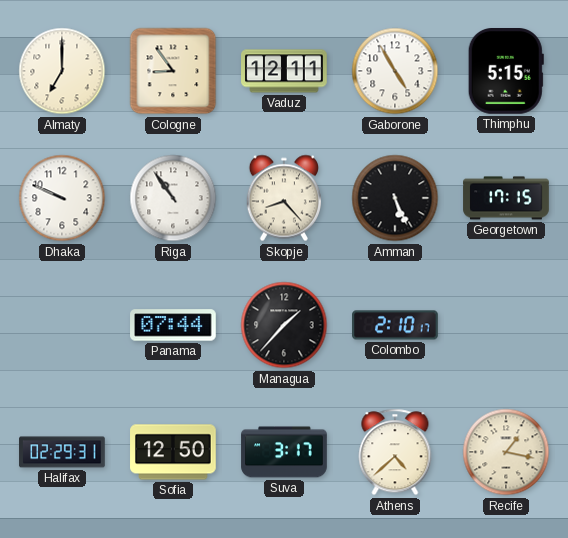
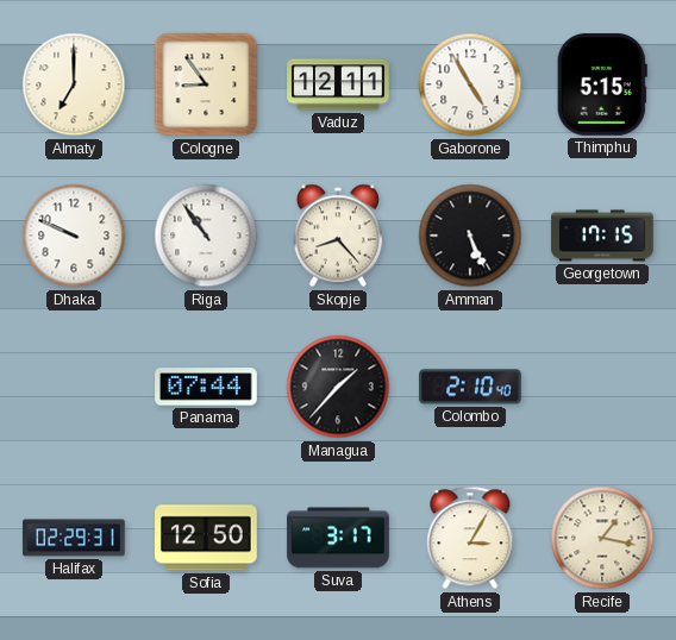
Colombo: 2:10:17 -> 2:10:40 (470, 387)
Athens: 4:38 -> 3:05 (470, 538)
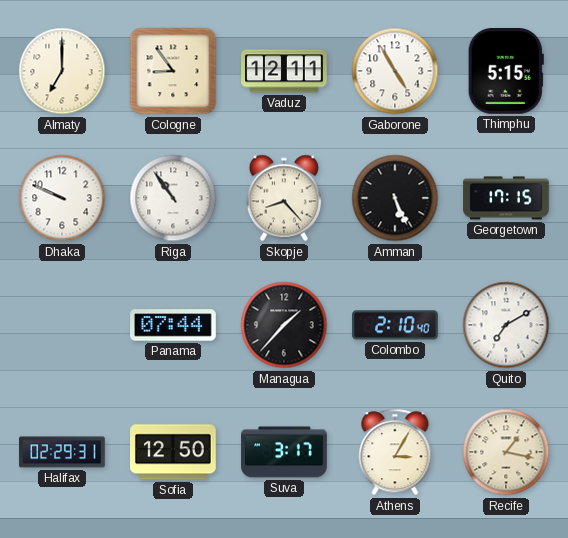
Quito: none -> 7:10 (506, 325)
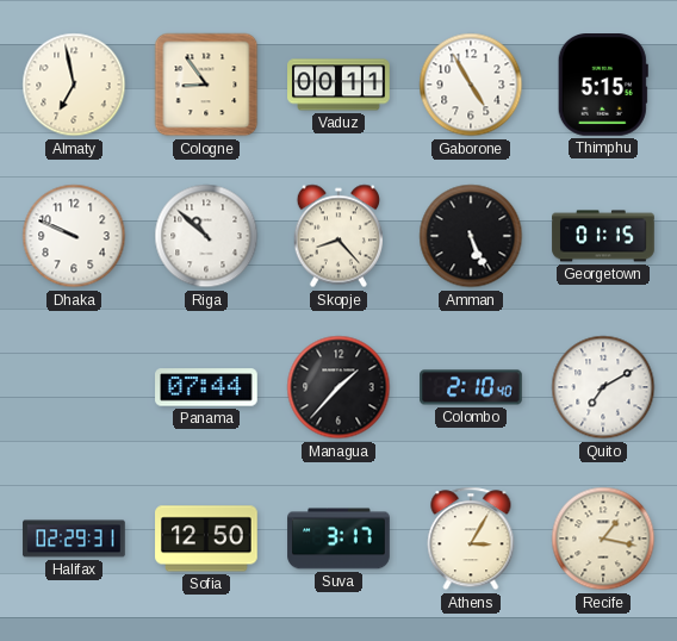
Almaty: 7:00 -> 6:58 (74, 85)
Vaduz: 12:11 -> 00:11 (338, 85)
Riga: 10:54 -> 10:52 (206, 236)
Georgetown: 17:15 -> 01:15 (603, 236)
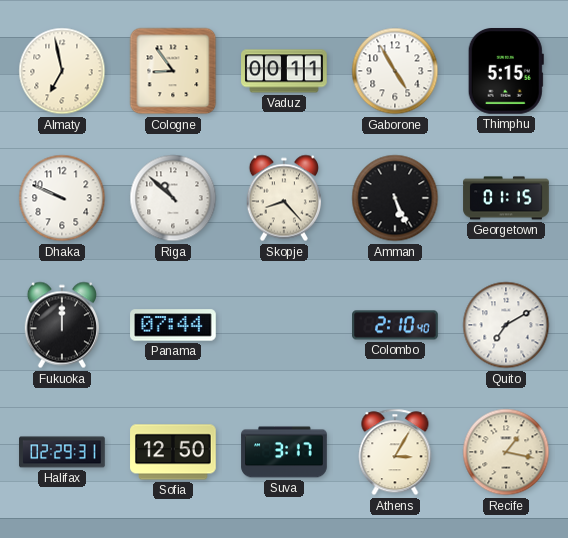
Fukuoka: none -> 12:00 (62, 325)
Managua: 1:37 -> none (338, 387)
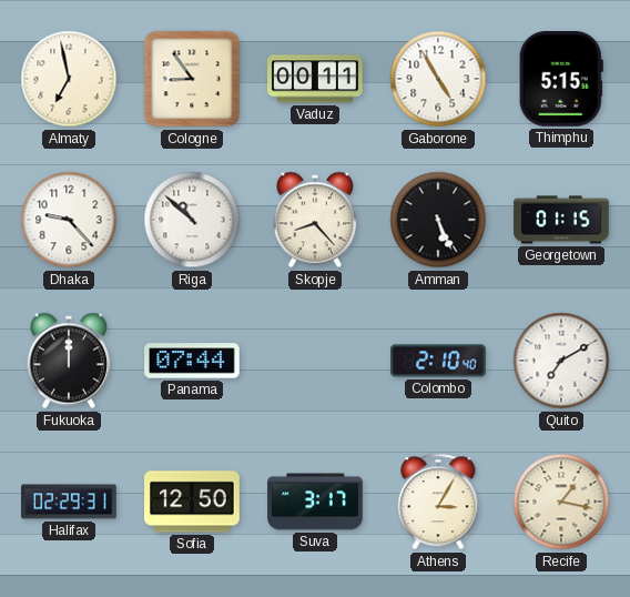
Dhaka: 9:49 -> 9:23 (69, 220)
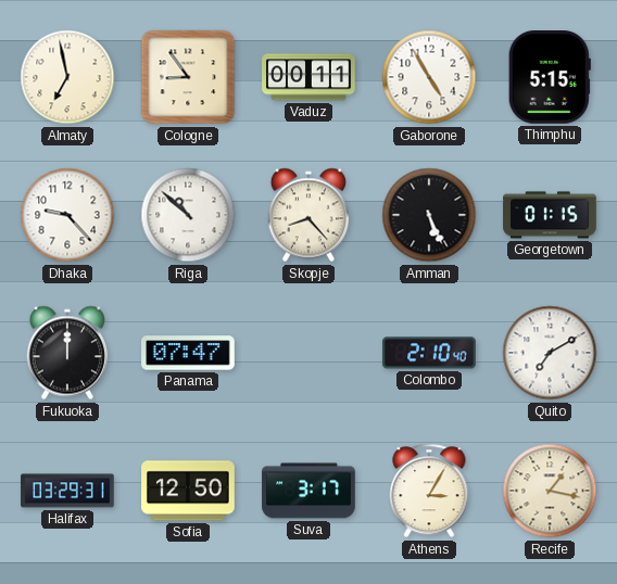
Panama: 07:44 -> 07:47 (188, 353)
Halifax: 02:29 -> 03:29 (67, 491)
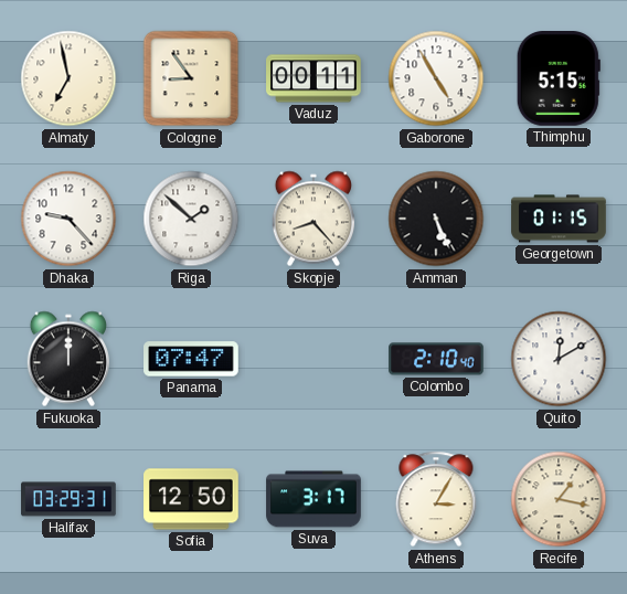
Riga: 10:52 -> 1:52 (191, 219)
Quito: 7:10 -> 12:10 (559, 359)
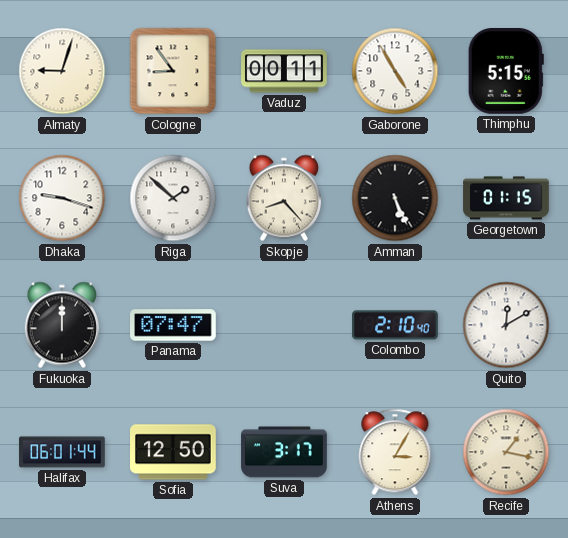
Almaty: 6:58 -> 9:03 (62, 71)
Dhaka: 9:23 -> 9:18 (62, 198)
Halifax: 03:29 -> 06:01 (62, 452)
